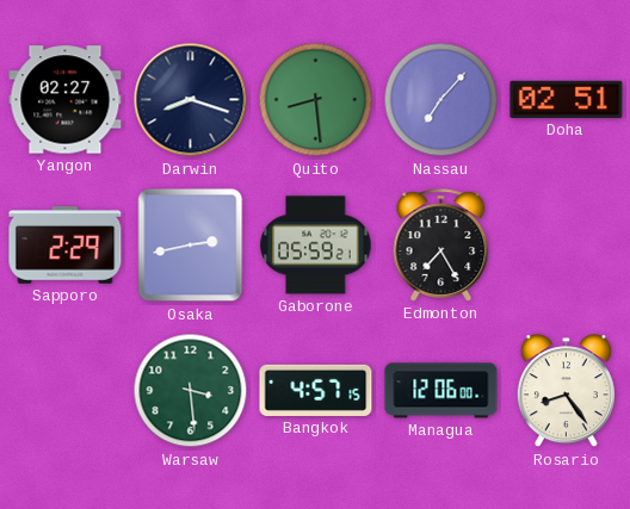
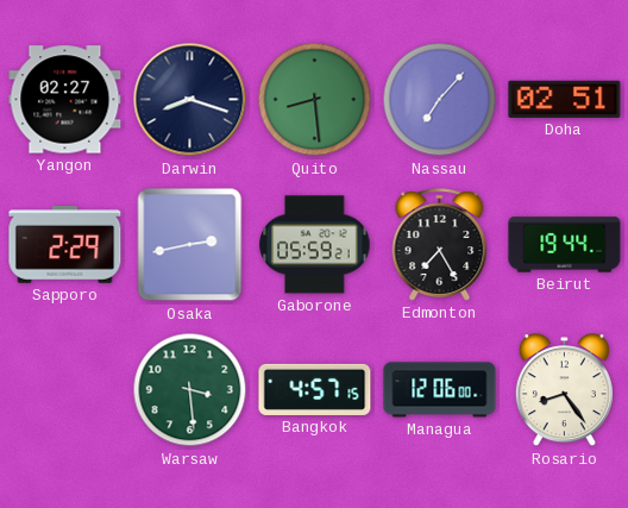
Beirut: none -> 19:44 (565, 245)
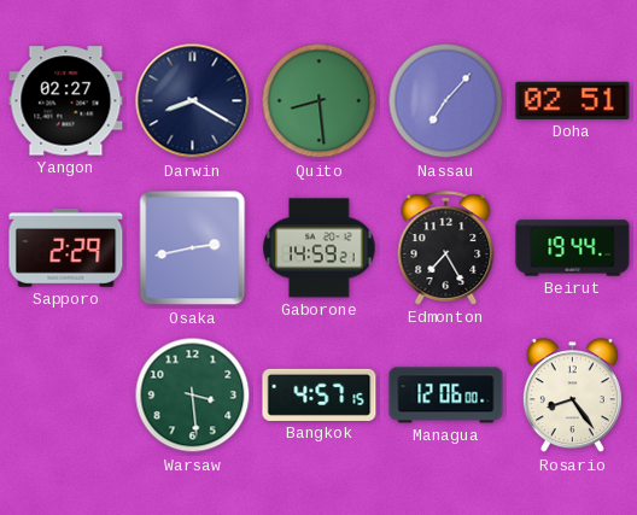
Darwin: 8:18 -> 8:20 (193, 101)
Gaborone: 05:59 -> 14:59 (320, 248)
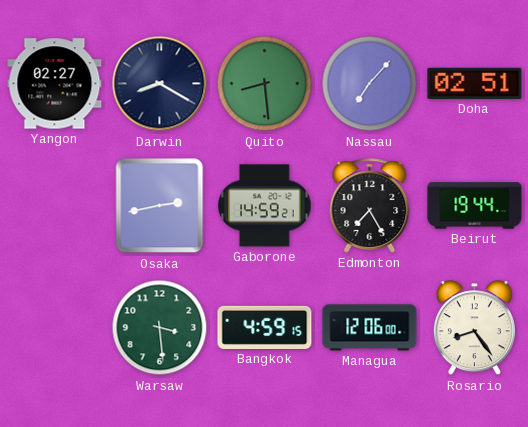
Sapporo: 2:29 -> none (66, 248)
Bangkok: 4:57 -> 4:59 (265, 327)
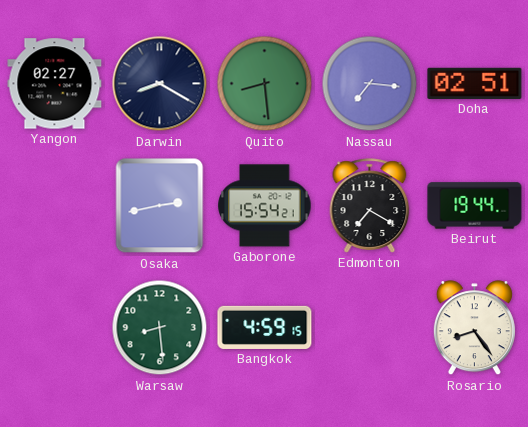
Nassau: 7:07 -> 7:16 (370, 84)
Gaborone: 14:59 -> 15:54 (265, 206)
Edmonton: 7:25 -> 7:20 (370, 206)
Warsaw: 3:29 -> 8:29 (160, 328)
Managua: 12:06 -> none (370, 328)
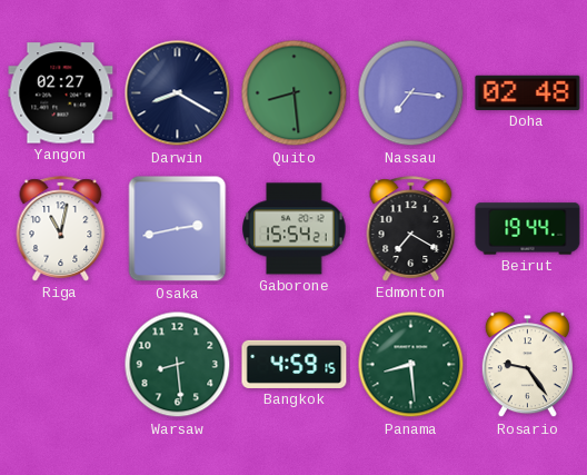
Doha: 02:51 -> 02:48 (528, 92)
Riga: none -> 11:02 (61, 229)
Panama: none -> 8:29 (411, 365)
Rosario: 8:24 -> 9:24 (527, 365)
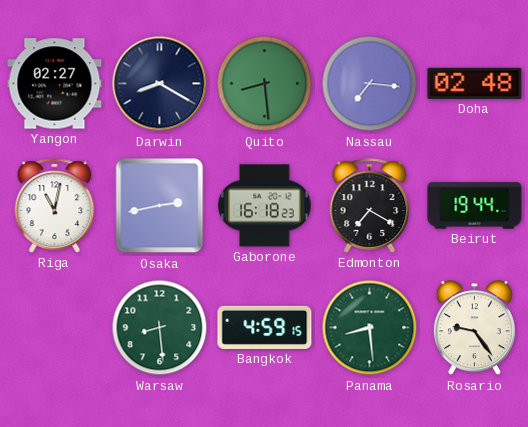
Gaborone: 15:54 -> 16:18 (265, 206)
